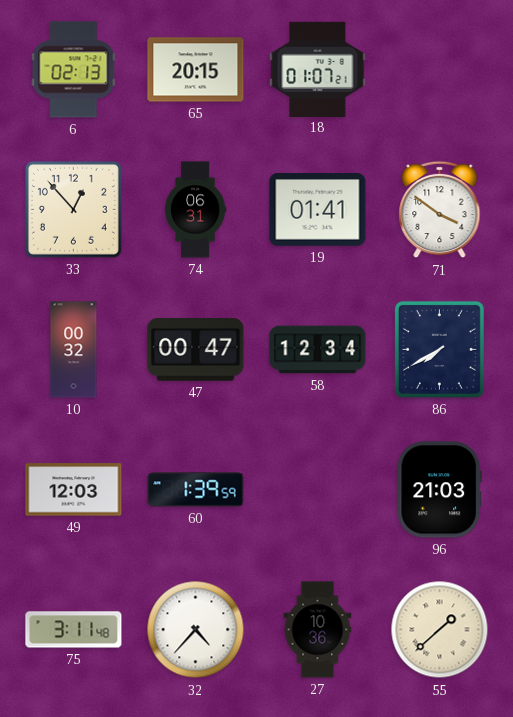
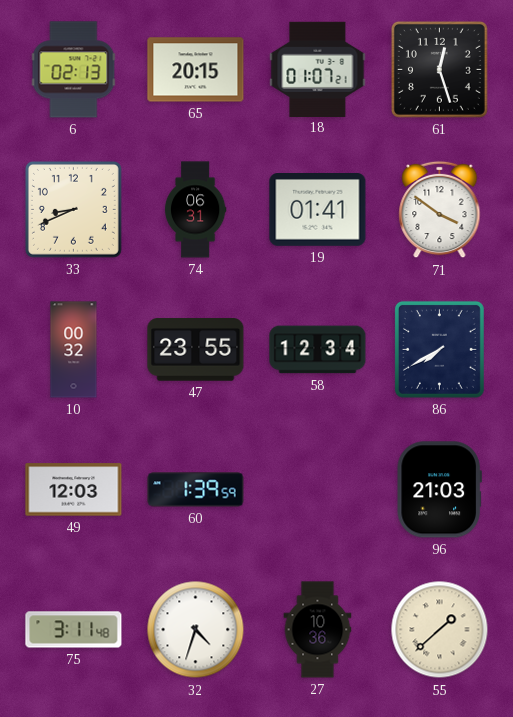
61: none -> 12:27 (439, 69)
33: 12:53 -> 8:41 (73, 209)
47: 00:47 -> 23:55 (196, 350)
32: 4:37 -> 4:33 (196, 630)
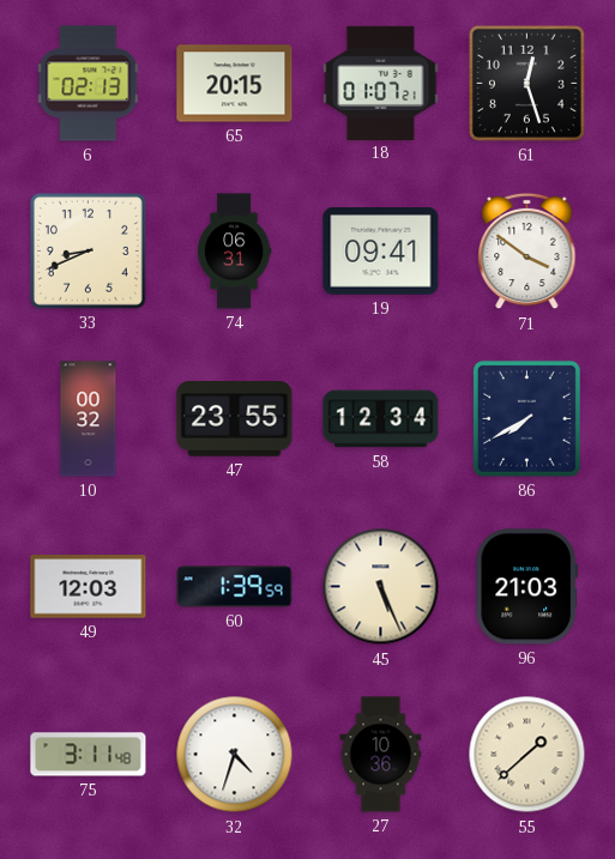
19: 01:41 -> 09:41 (381, 252)
45: none -> 5:26 (381, 587)
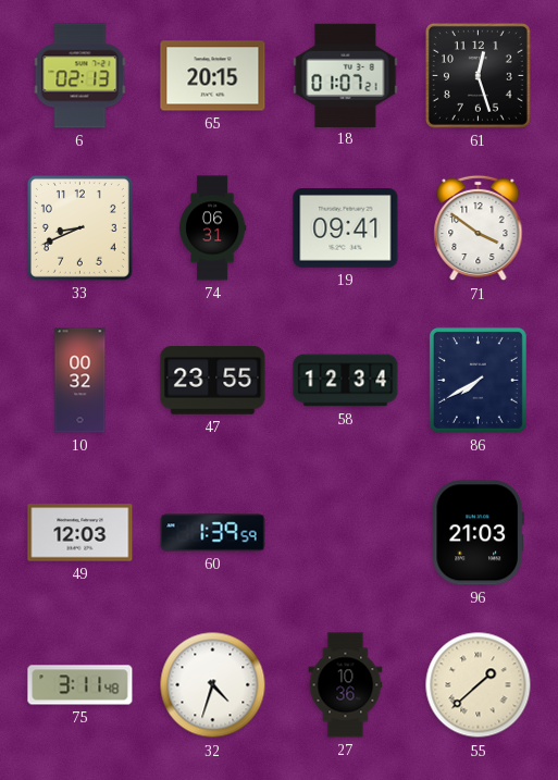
45: 5:26 -> none (381, 587)
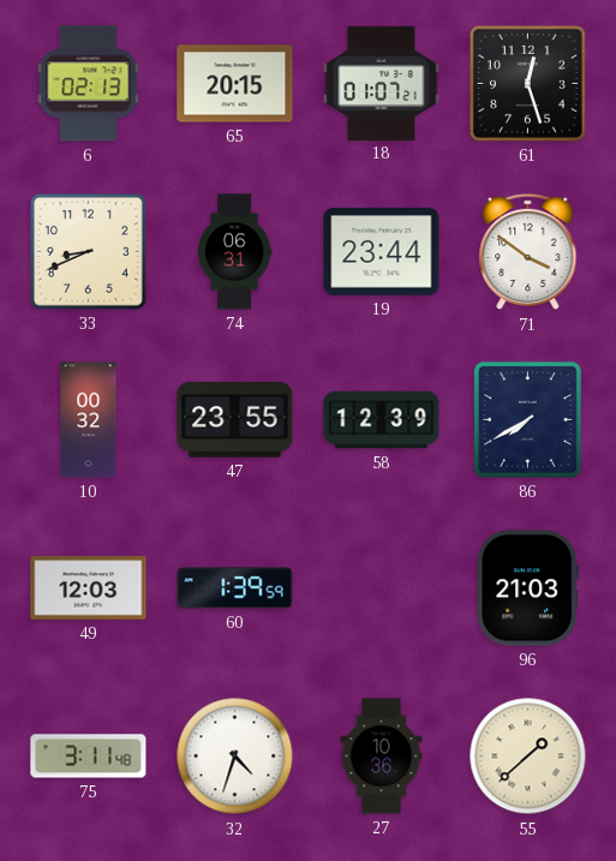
19: 09:41 -> 23:44 (382, 252)
58: 12:34 -> 12:39 (382, 420)
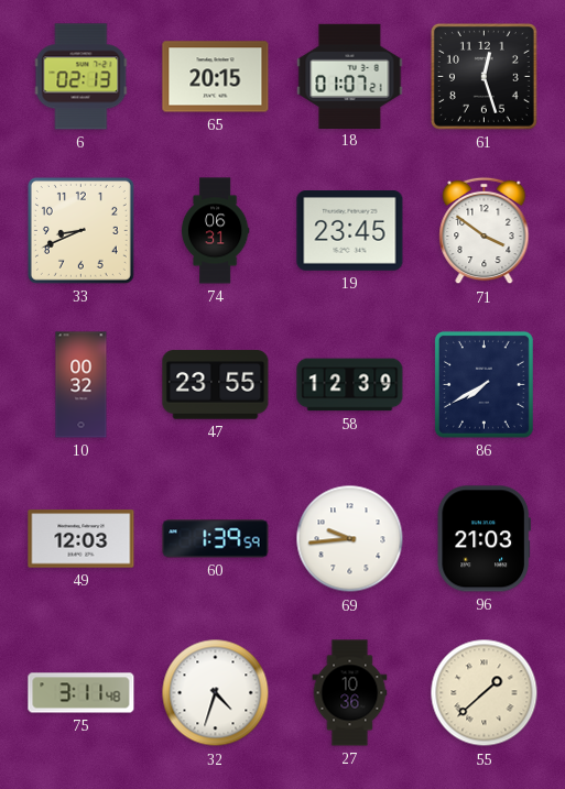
19: 23:44 -> 23:45 (350, 231)
69: none -> 9:44 (350, 539)
